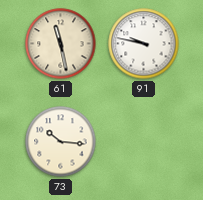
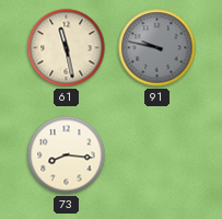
91 dial: white -> grey (157, 48)
73: 10:16 -> 8:16 (67, 155)
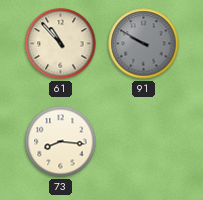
61: 11:28 -> 10:53 (61, 44)
91: 9:47 -> 9:50 (144, 44)
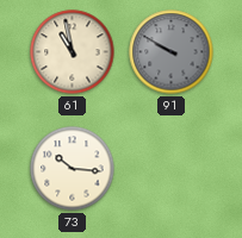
61: 10:53 -> 10:58 (73, 52)
73: 8:16 -> 10:16 (73, 169)
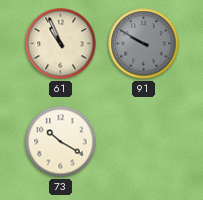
61: 10:58 -> 10:56 (61, 44)
73: 10:16 -> 10:20 (61, 142)
